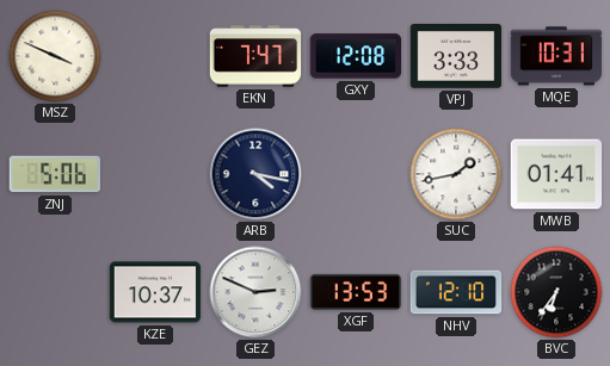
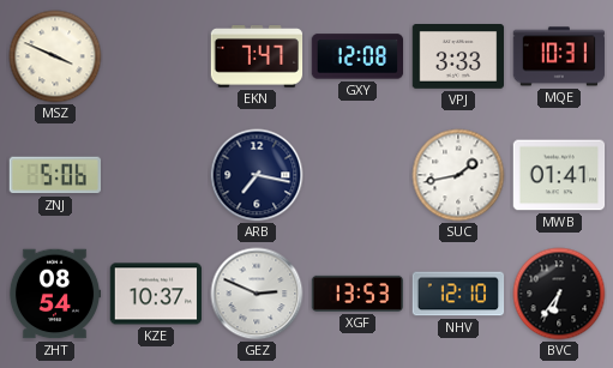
ARB: 4:17 -> 7:17 (257, 175)
ZHT: none -> 08:54 (55, 294)
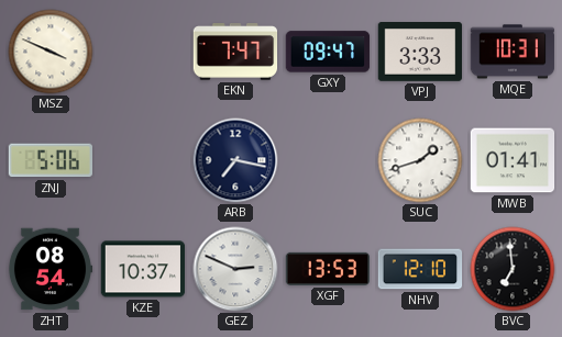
GXY: 12:08 -> 09:47 (328, 52)
SUC: 1:43 -> 1:42 (420, 160)
BVC: 6:36 -> 6:59 (513, 269)
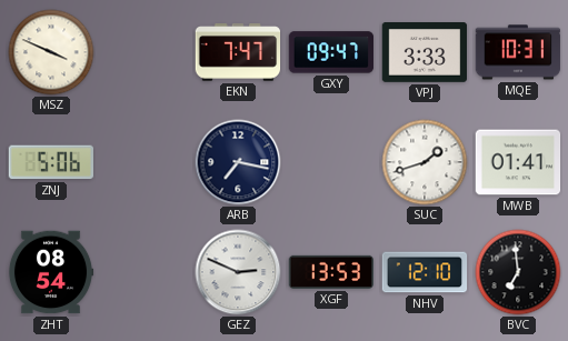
KZE: 10:37 -> none (143, 269)
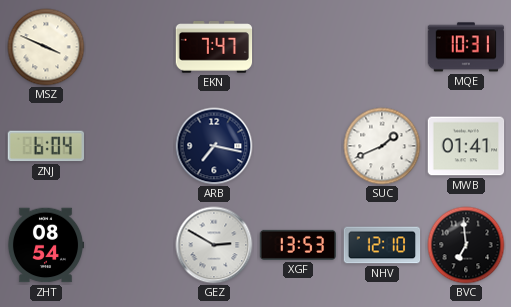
GXY: 09:47 -> none (331, 52)
VPJ: 3:33 -> none (425, 53)
ZNJ: 5:06 -> 6:04 (45, 146)
SUC: 1:42 -> 1:41 (382, 146)
GEZ: 2:49 -> 2:50 (214, 245)
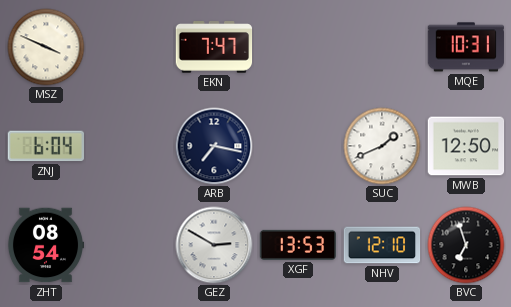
MWB: 01:41 -> 12:50 (466, 146)
BVC: 6:59 -> 6:57 (466, 245)
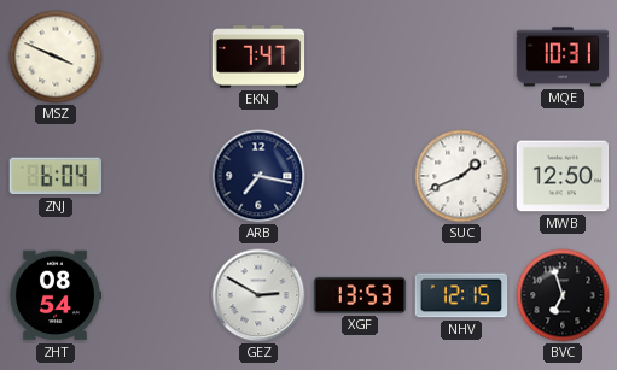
NHV: 12:10 -> 12:15 (461, 295)
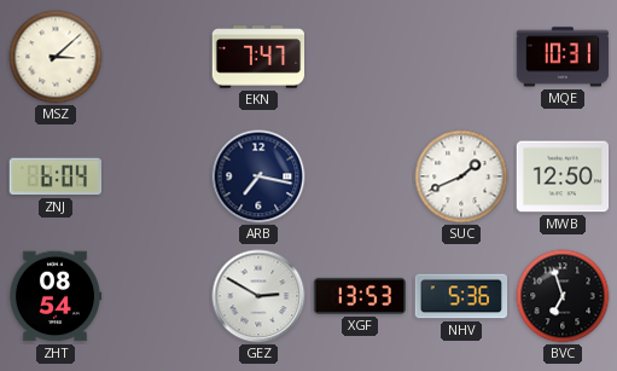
MSZ: 3:49 -> 3:08 (56, 57)
NHV: 12:15 -> 5:36 (461, 296)
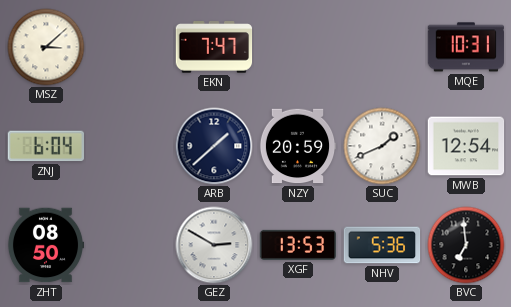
ARB: 7:17 -> 1:38 (214, 146)
NZY: none -> 20:59 (298, 146)
MWB: 12:50 -> 12:54 (466, 146)
ZHT: 08:54 -> 08:50 (46, 245)
BVC: 6:57 -> 6:59 (466, 245)
